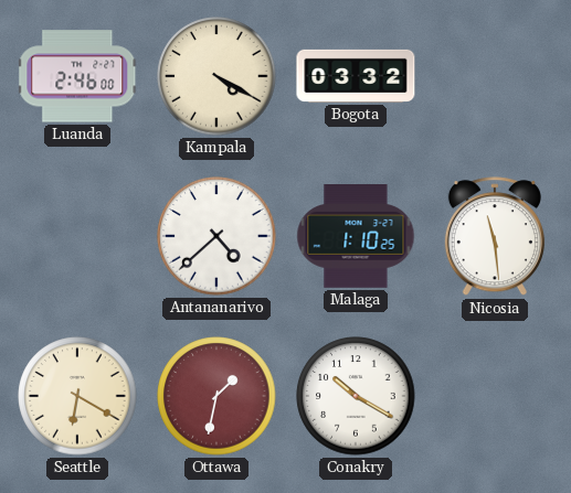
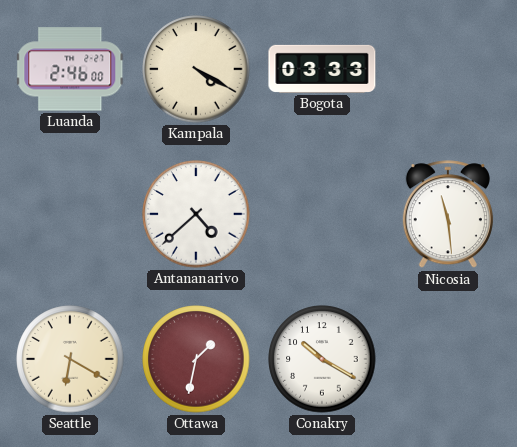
Bogota: 03:32 -> 03:33 (322, 69)
Malaga: 1:10 -> none (356, 237)
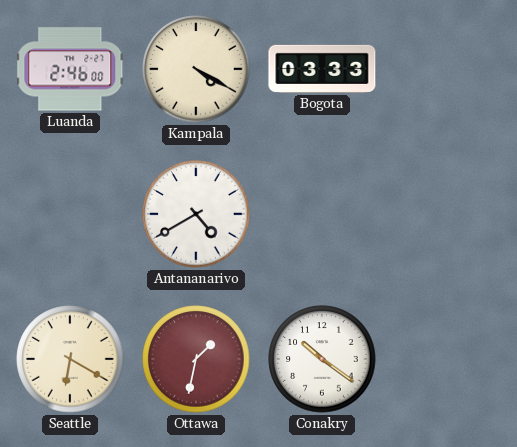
Antananarivo: 4:38 -> 4:40 (196, 214)
Nicosia: 11:29 -> none (448, 215)
Conakry: 10:20 -> 10:21 (322, 359)
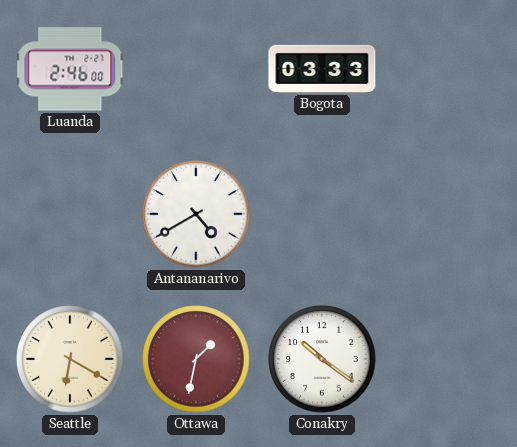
Kampala: 4:20 -> none (196, 69)
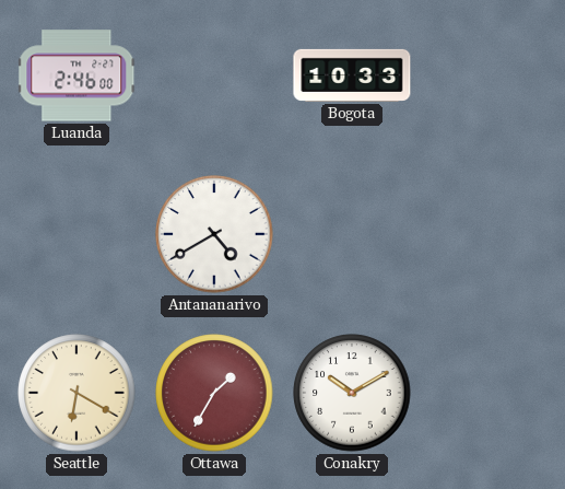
Bogota: 03:33 -> 10:33 (352, 75)
Ottawa: 1:32 -> 1:35 (214, 393)
Conakry: 10:21 -> 10:10 (352, 393)
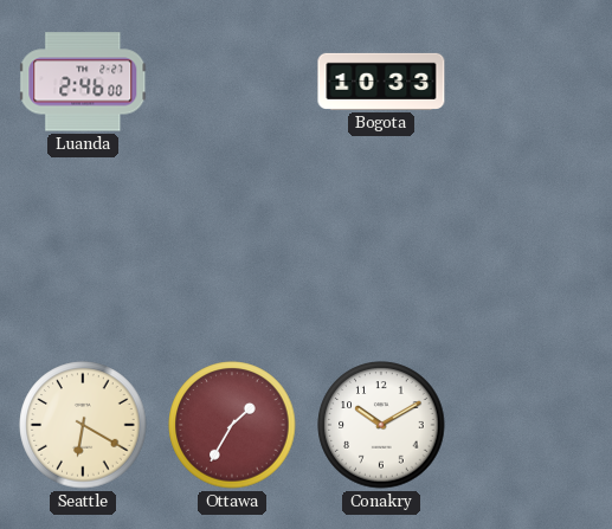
Antananarivo: 4:40 -> none (214, 234)
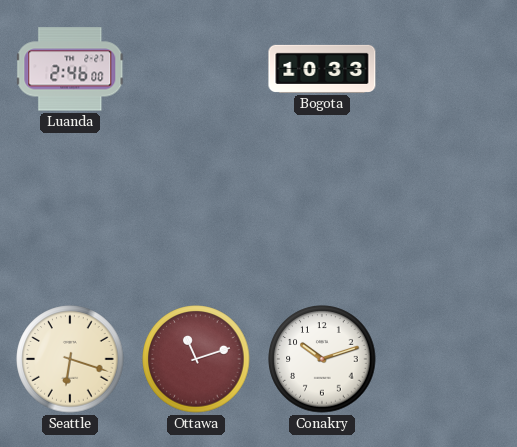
Seattle: 6:20 -> 6:18 (70, 359)
Ottawa: 1:35 -> 11:12 (196, 359)
Conakry: 10:10 -> 10:12 (322, 359)
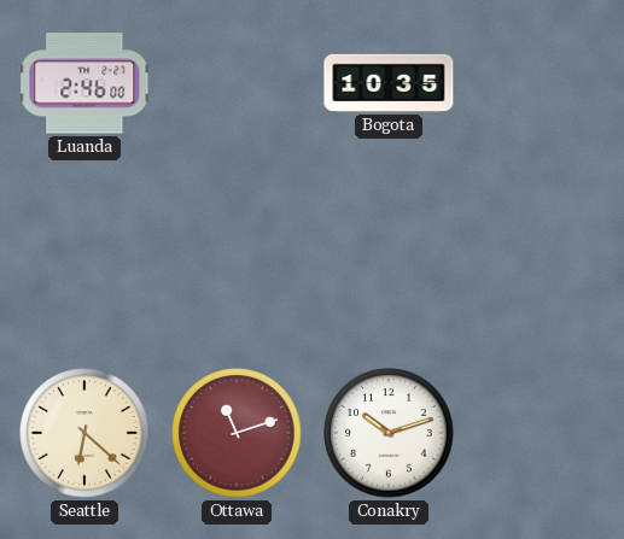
Bogota: 10:33 -> 10:35 (389, 83)
Seattle: 6:18 -> 6:22 (84, 433)
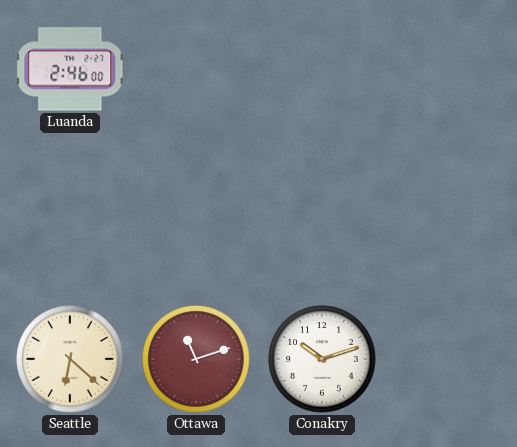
Bogota: 10:35 -> none (389, 83)
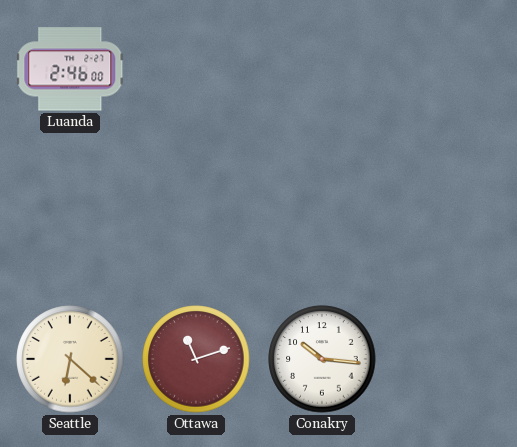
Conakry: 10:12 -> 10:16 (322, 359)
